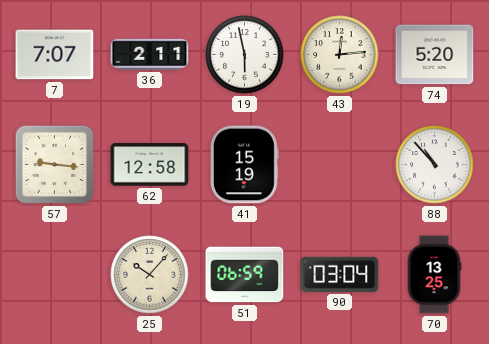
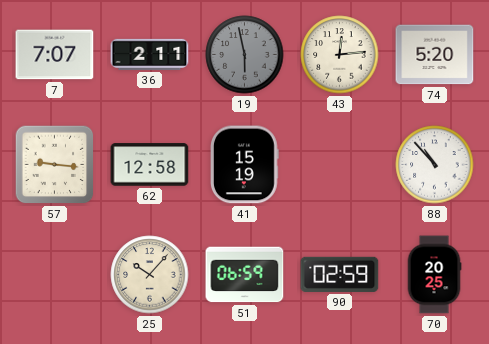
19 dial: white -> grey (245, 55)
90: 03:04 -> 02:59 (340, 274)
70: 13:25 -> 20:25 (434, 275)
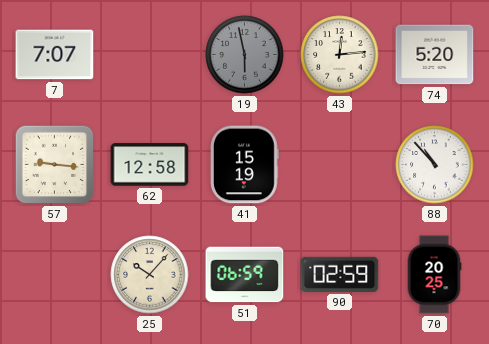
36: 2:11 -> none (150, 54)
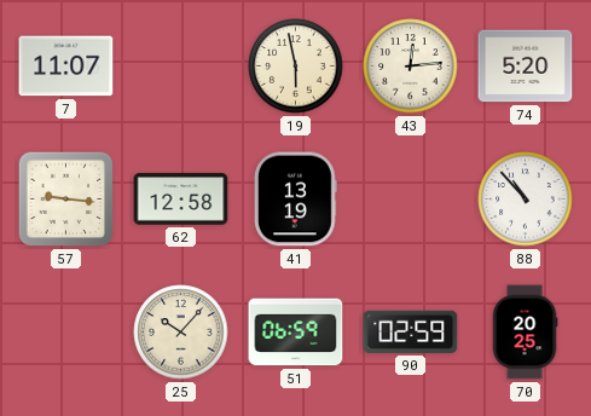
7: 7:07 -> 11:07 (66, 67)
19 dial: grey -> cream (296, 67)
41: 15:19 -> 13:19 (296, 200)
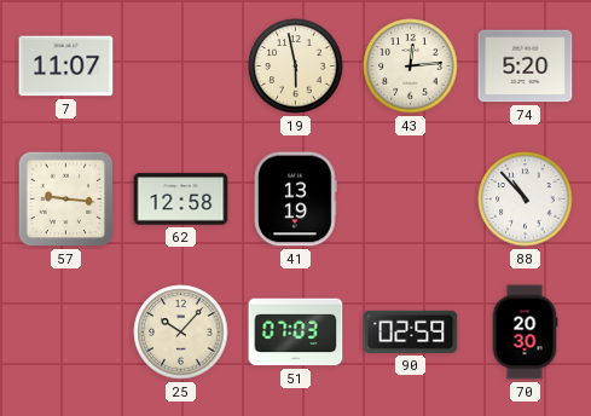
51: 06:59 -> 07:03 (296, 333)
70: 20:25 -> 20:30 (525, 333)
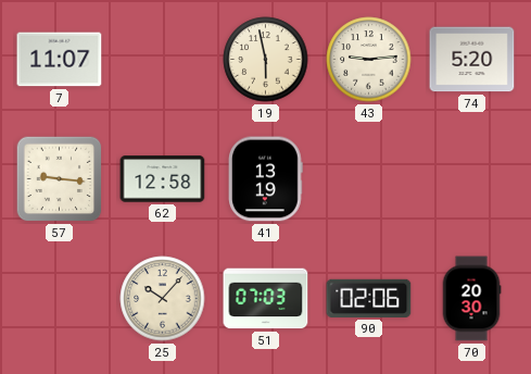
43: 12:14 -> 9:14 (369, 60)
88: 10:53 -> none (526, 200)
90: 02:59 -> 02:06 (369, 298)
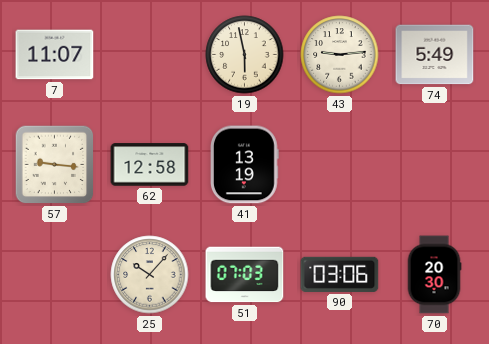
74: 5:20 -> 5:49 (435, 55)
90: 02:06 -> 03:06 (340, 274)
